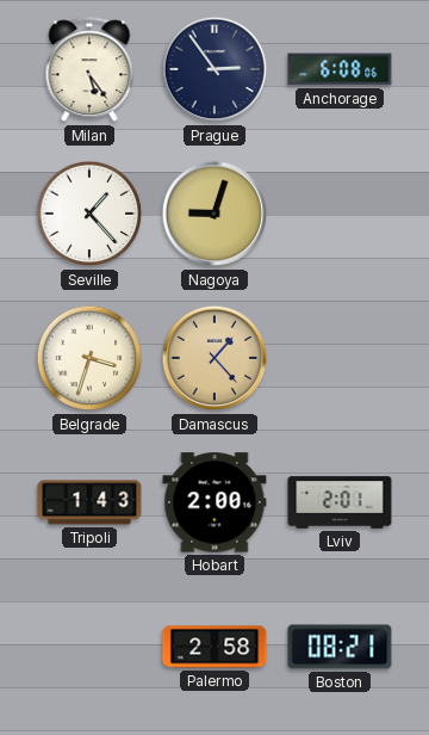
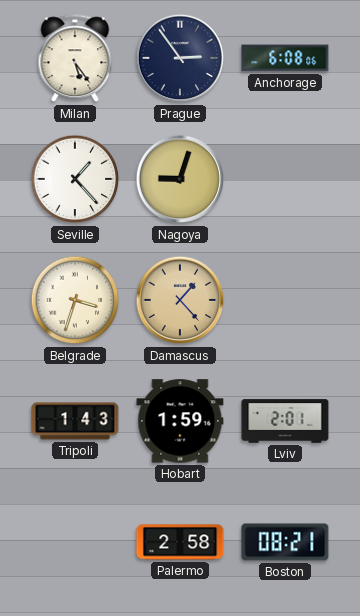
Hobart: 2:00 -> 1:59 (180, 421)
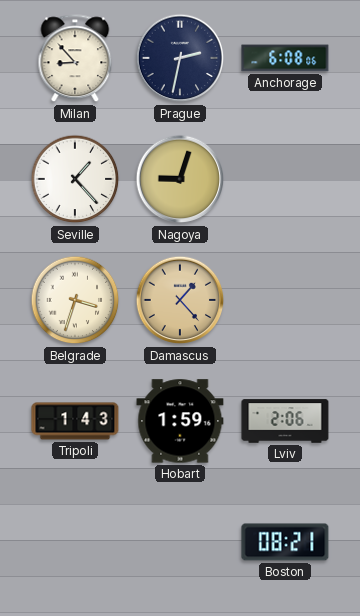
Milan: 5:24 -> 8:53 (75, 59)
Prague: 2:54 -> 2:32 (180, 58)
Lviv: 2:01 -> 2:06 (285, 421)
Palermo: 2:58 -> none (180, 542)
